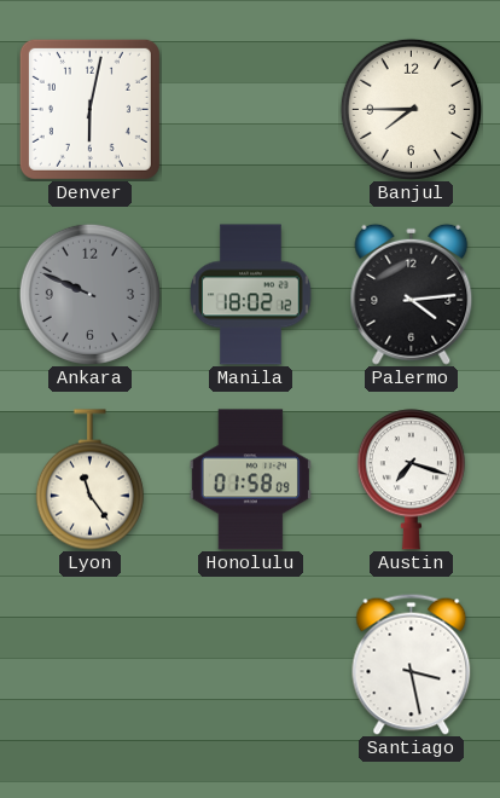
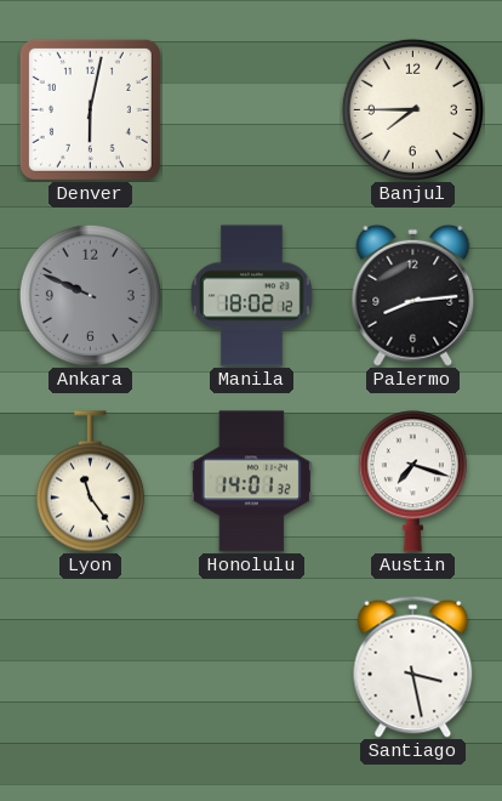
Palermo: 4:14 -> 8:14 (413, 295)
Honolulu: 01:58 -> 14:01 (251, 482)
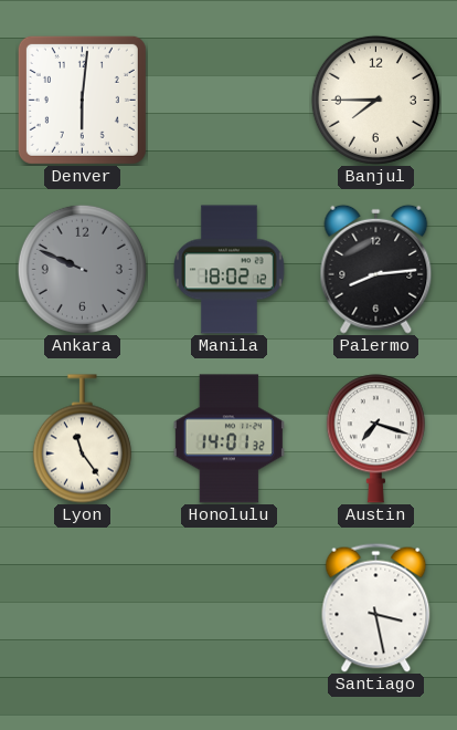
Denver: 6:02 -> 6:01 (82, 100)
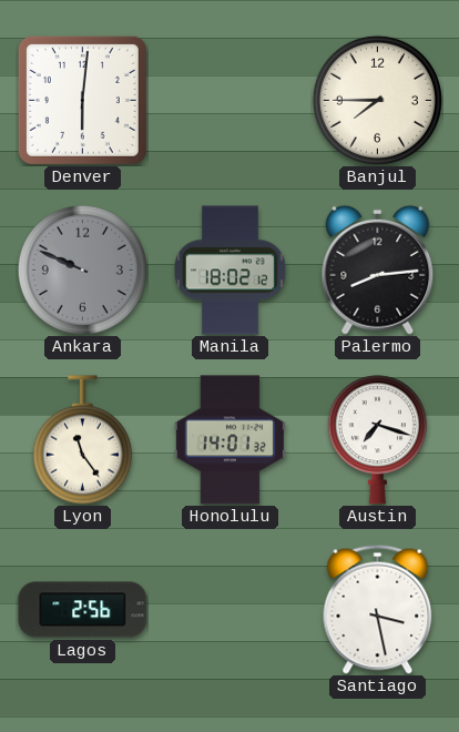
Lagos: none -> 2:56 (83, 610)
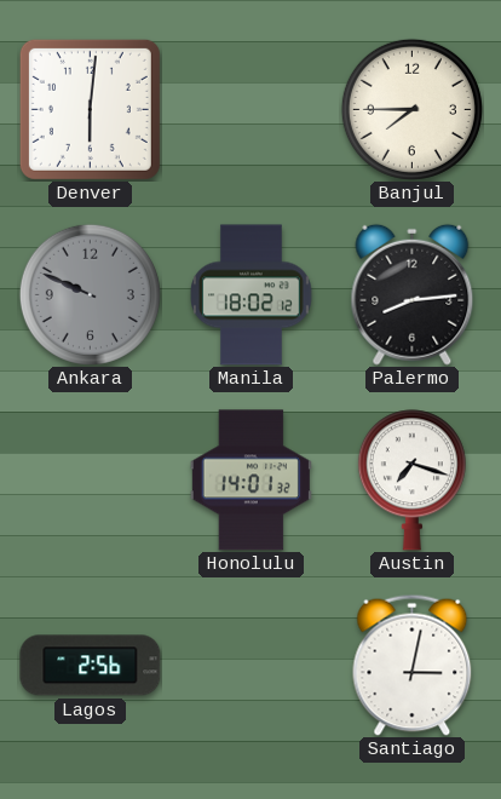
Lyon: 11:24 -> none (82, 440)
Santiago: 3:28 -> 3:02 (413, 665)
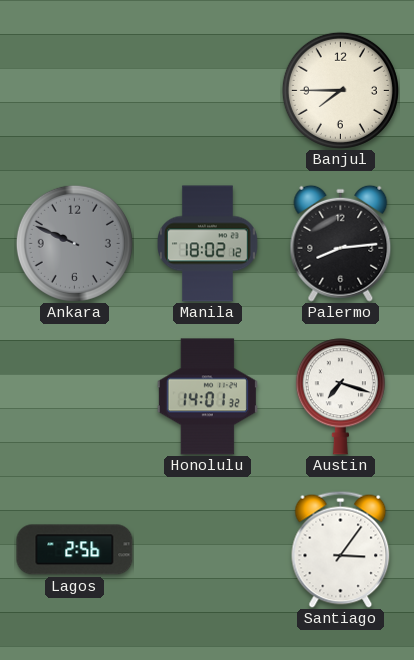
Denver: 6:01 -> none (90, 109)
Santiago: 3:02 -> 3:06 (341, 549)
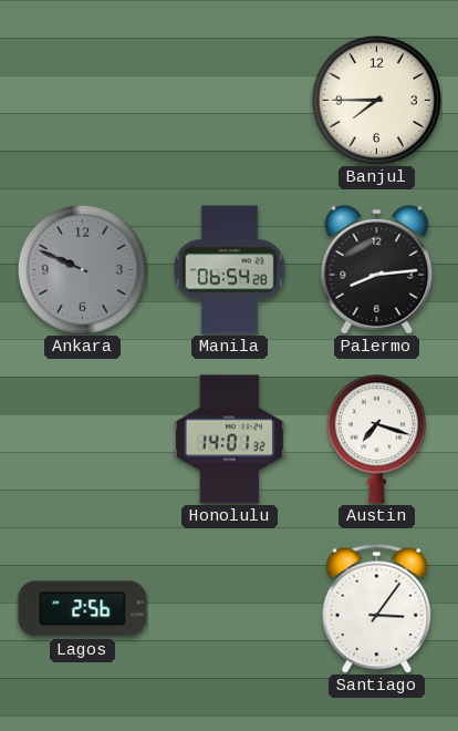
Manila: 18:02 -> 06:54 (230, 270)
